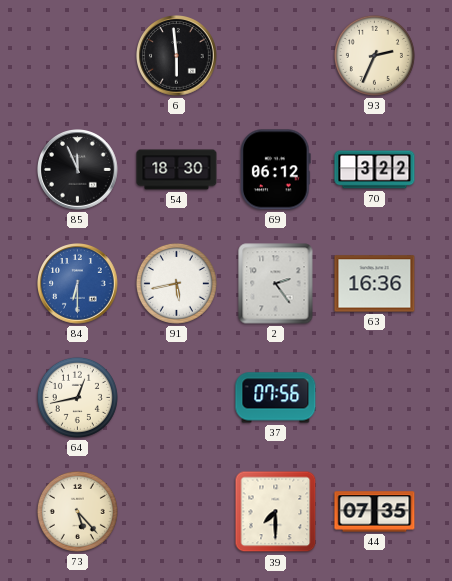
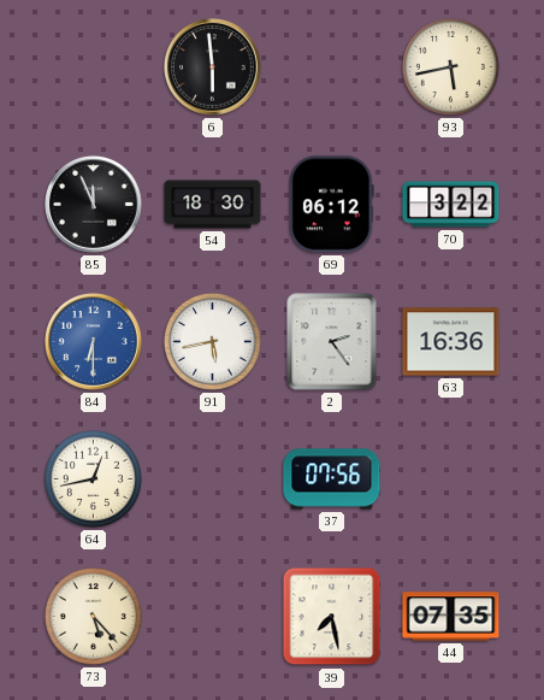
93: 2:34 -> 5:43 (450, 66)
39: 7:30 -> 7:28 (332, 617)
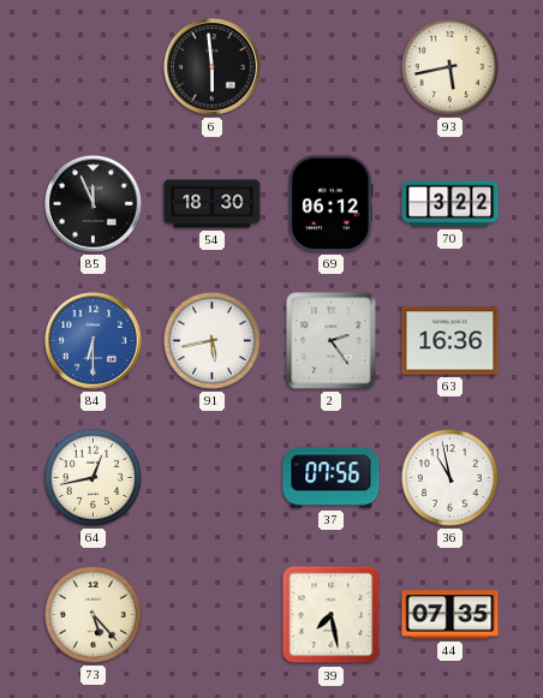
36: none -> 10:58 (449, 477)
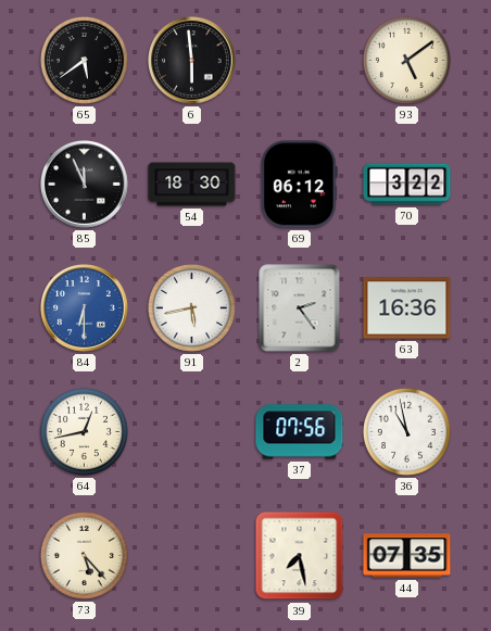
65: none -> 5:39 (84, 60)
93: 5:43 -> 5:09 (406, 60)
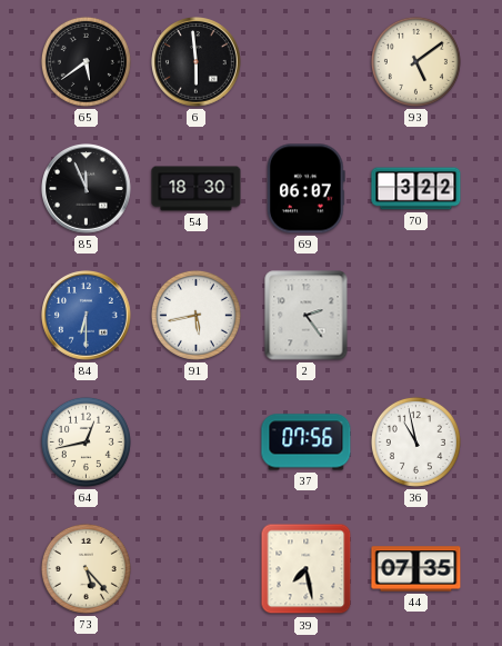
69: 06:12 -> 06:07 (307, 189)
63: 16:36 -> none (407, 308)
